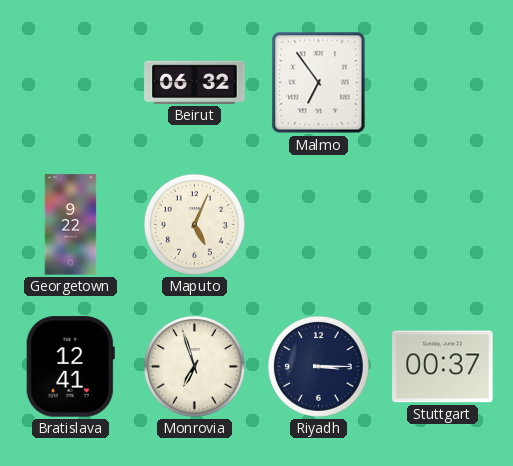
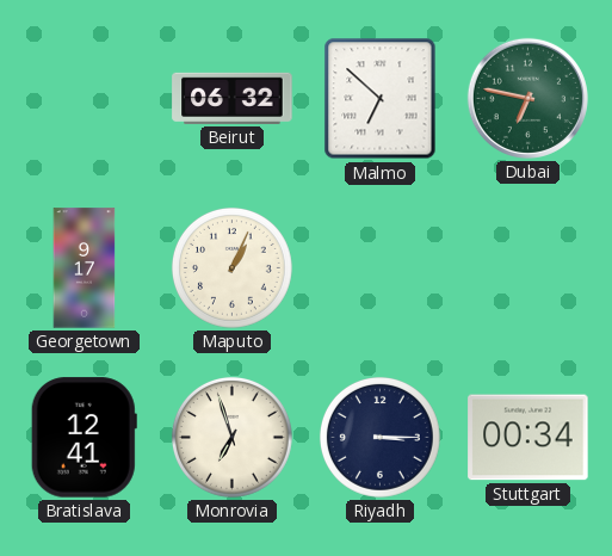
Malmo: 6:54 -> 6:52 (381, 99)
Dubai: none -> 6:47 (527, 98)
Georgetown: 9:22 -> 9:17 (85, 268)
Maputo: 5:04 -> 1:04 (231, 267)
Stuttgart: 00:37 -> 00:34 (528, 438)
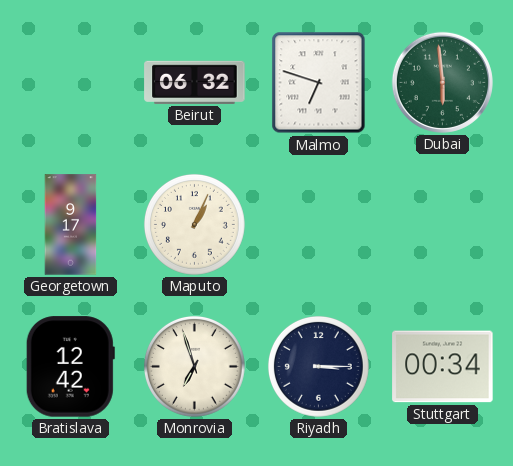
Malmo: 6:52 -> 6:48 (319, 83)
Dubai: 6:47 -> 5:59 (442, 82)
Bratislava: 12:41 -> 12:42 (70, 367)
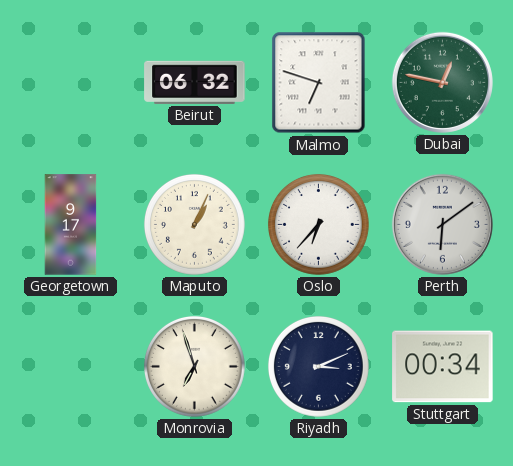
Dubai: 5:59 -> 12:47 (442, 82)
Oslo: none -> 6:37 (318, 224)
Perth: none -> 6:09 (442, 224)
Bratislava: 12:42 -> none (70, 367)
Riyadh: 3:15 -> 3:11 (318, 366)
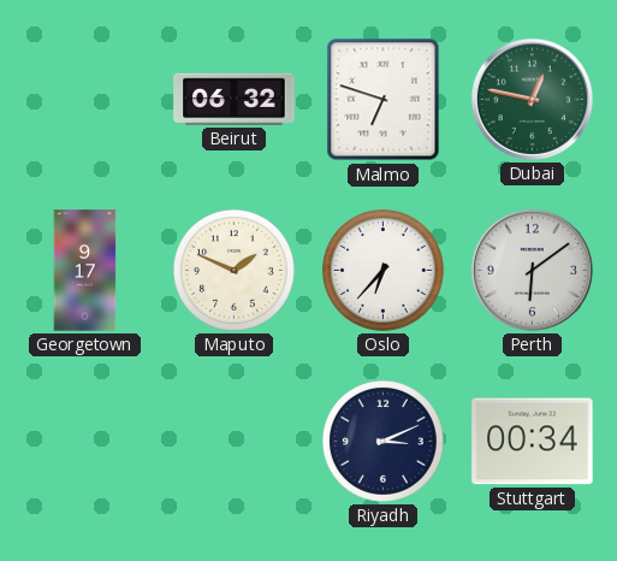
Maputo: 1:04 -> 1:49 (233, 270)
Monrovia: 6:57 -> none (194, 366)
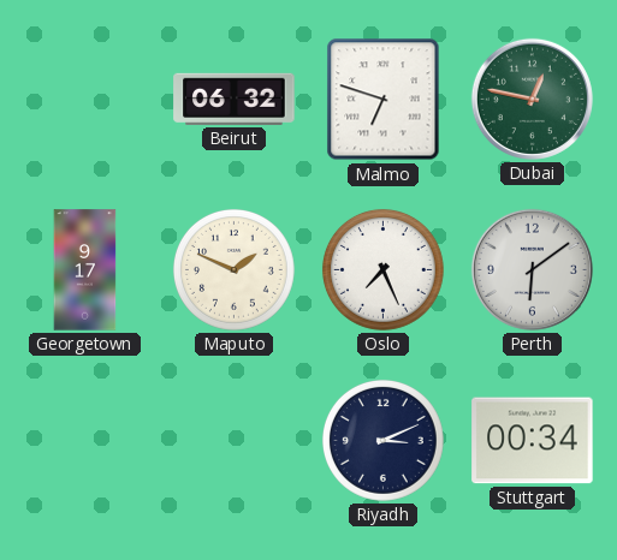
Oslo: 6:37 -> 7:26 (382, 269)
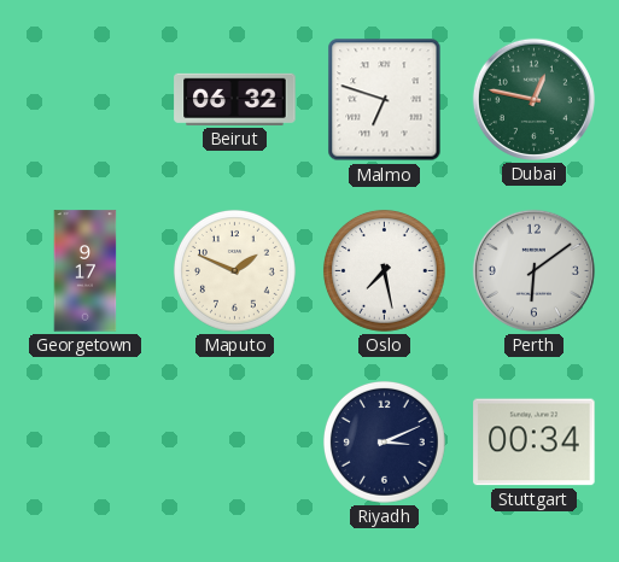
Oslo: 7:26 -> 7:28 (384, 270)
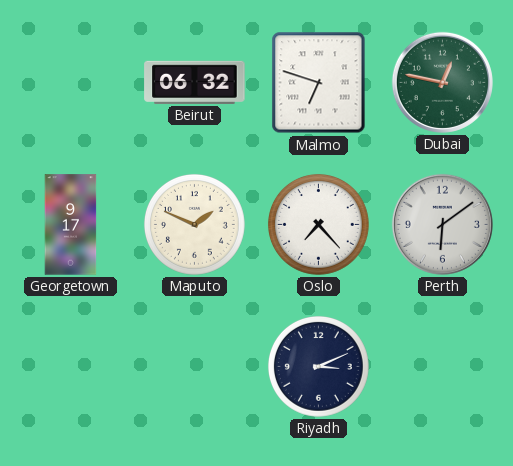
Oslo: 7:28 -> 7:23 (318, 224)
Stuttgart: 00:34 -> none (535, 443)
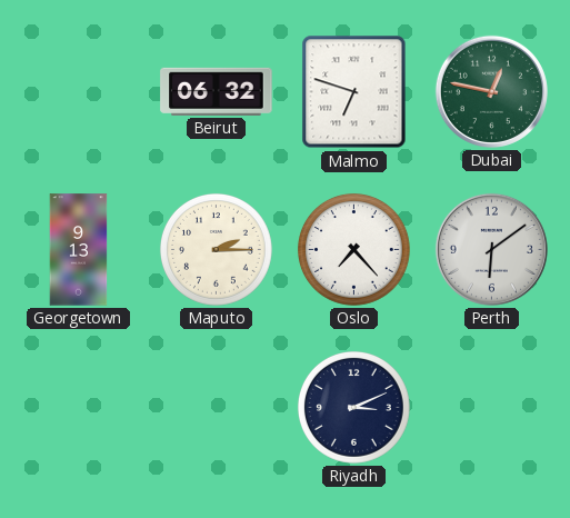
Georgetown: 9:17 -> 9:13 (79, 250)
Maputo: 1:49 -> 2:15 (216, 249)
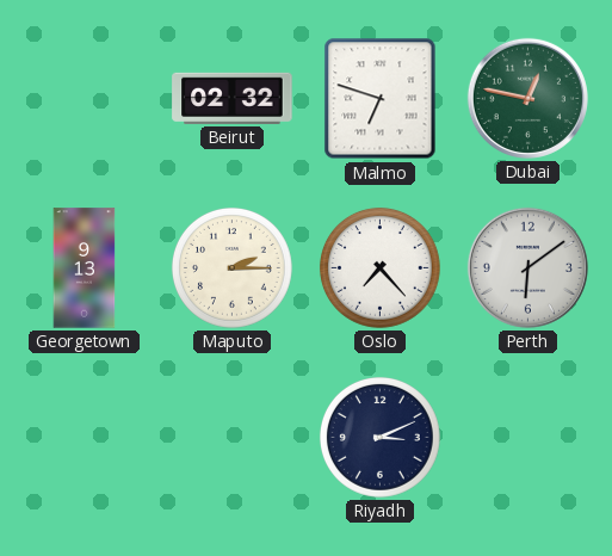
Beirut: 06:32 -> 02:32 (233, 98)
